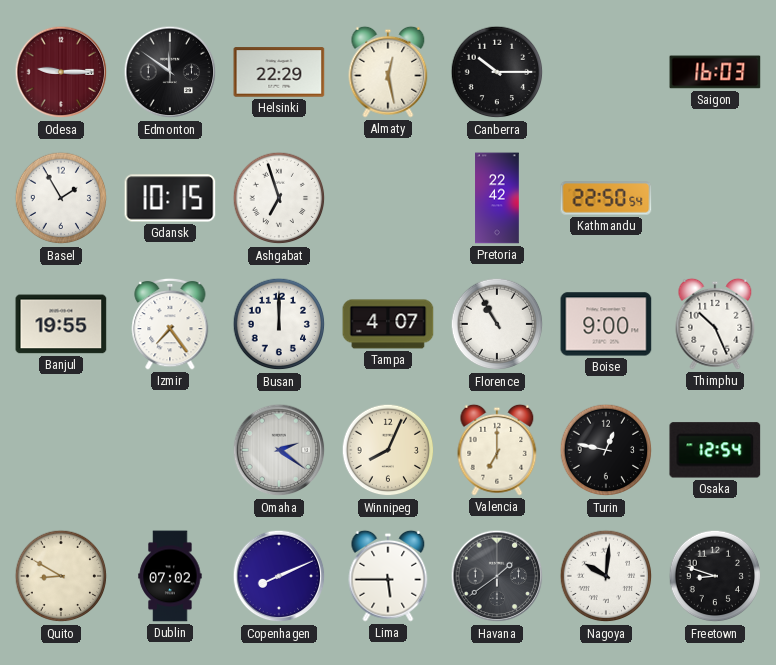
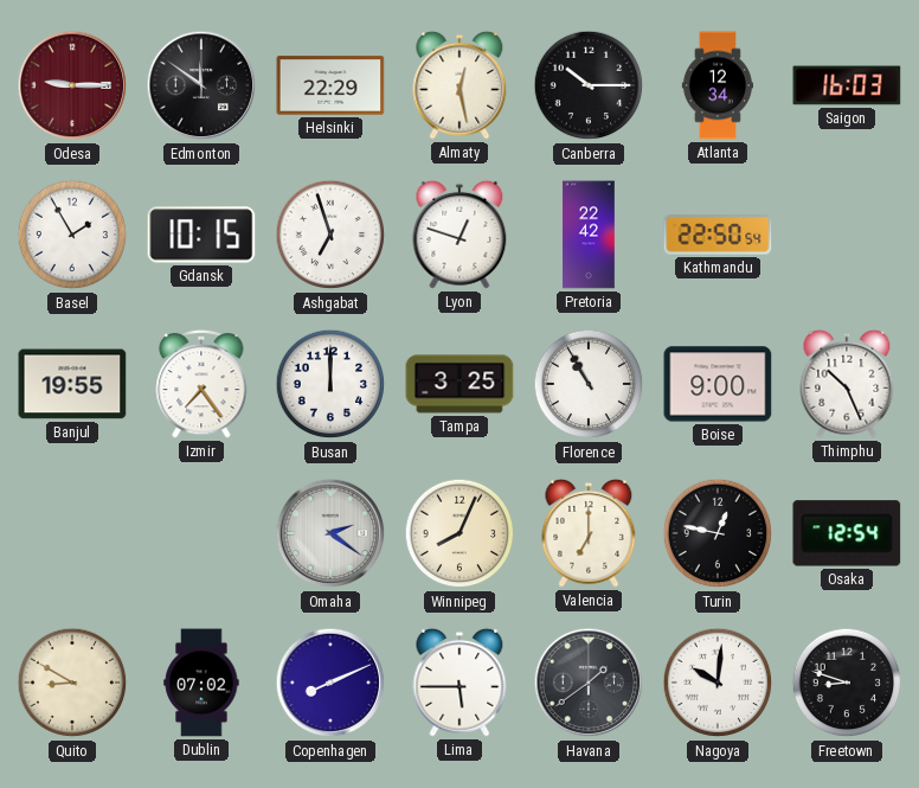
Atlanta: none -> 12:34 (718, 85)
Lyon: none -> 12:48 (459, 235)
Tampa: 4:07 -> 3:25 (459, 384)
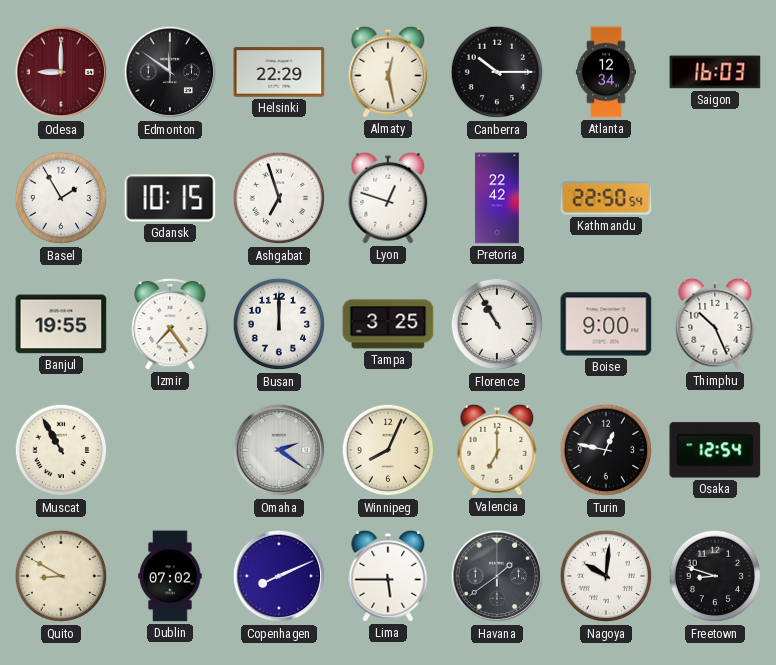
Odesa: 9:15 -> 9:00 (61, 72)
Muscat: none -> 10:55 (61, 450)
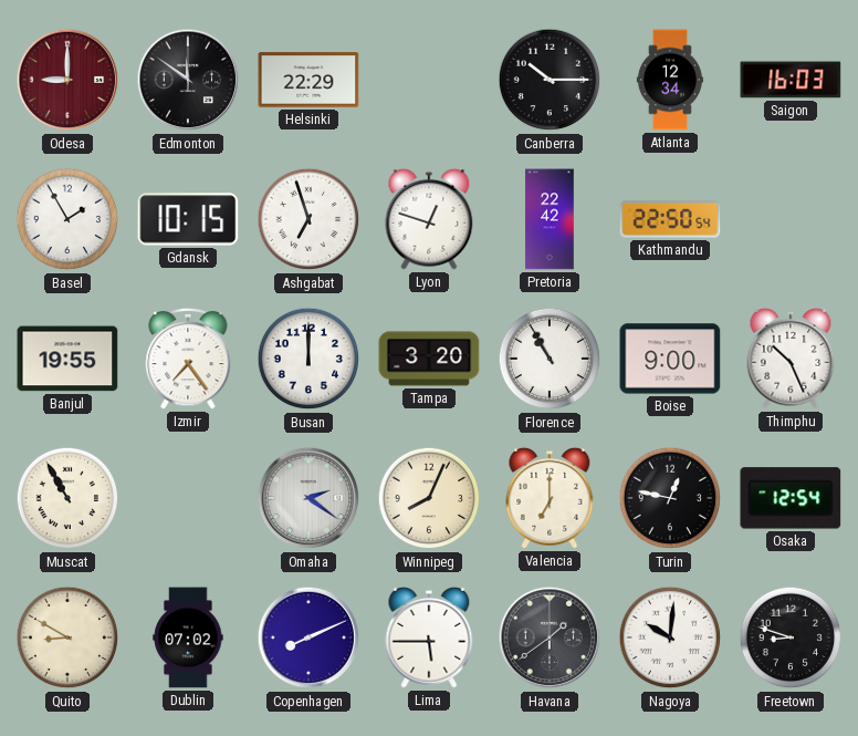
Almaty: 12:28 -> none (388, 72)
Tampa: 3:25 -> 3:20 (429, 359)
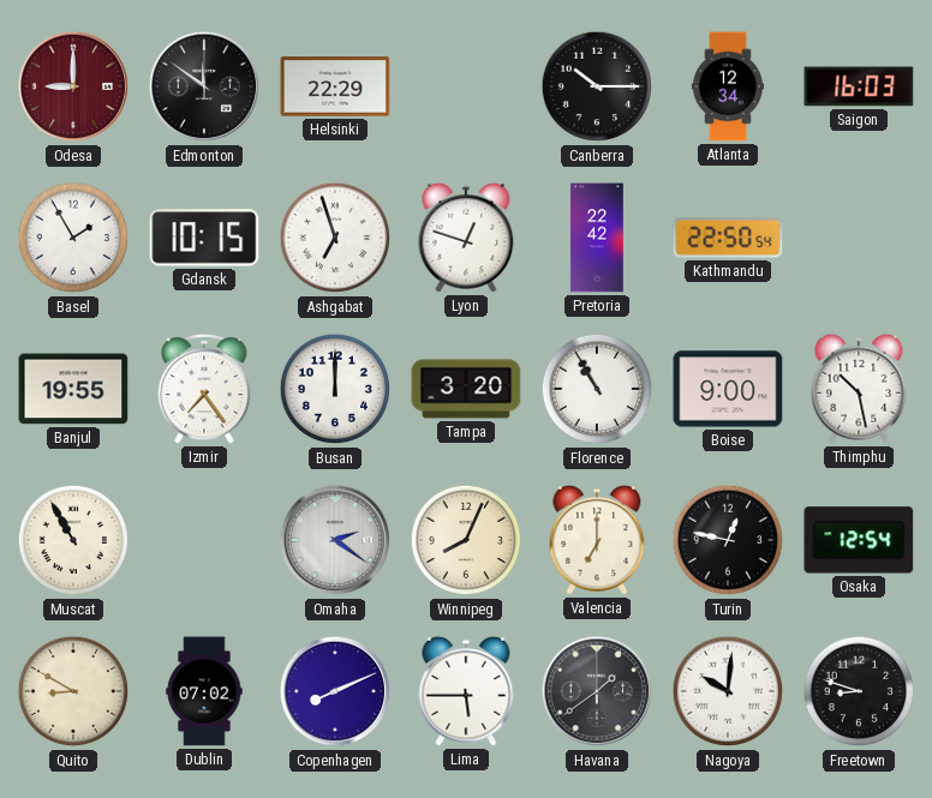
Thimphu: 10:26 -> 10:28 (859, 389)
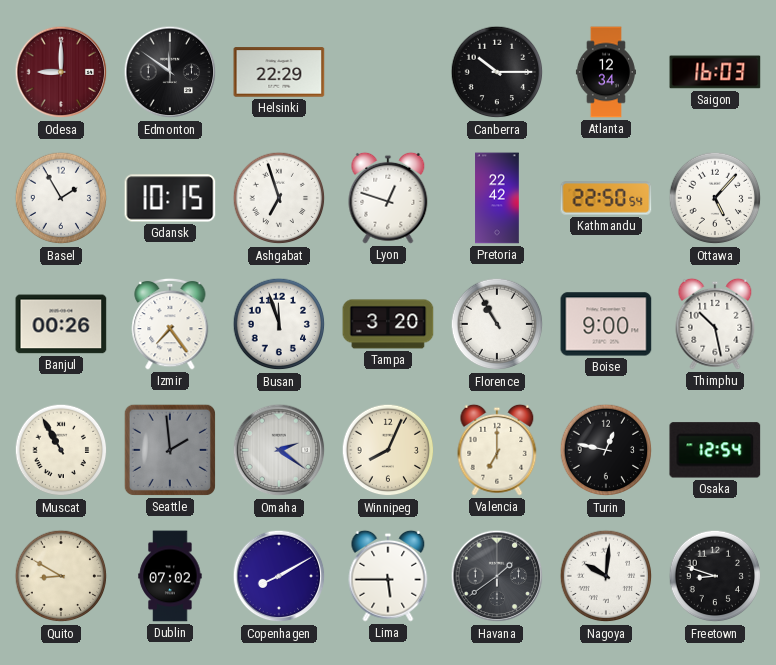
Ottawa: none -> 5:07 (715, 198)
Banjul: 19:55 -> 00:26 (61, 324)
Busan: 12:00 -> 11:57 (279, 324)
Seattle: none -> 1:59 (170, 450)
Copenhagen: 8:11 -> 8:10 (279, 576)
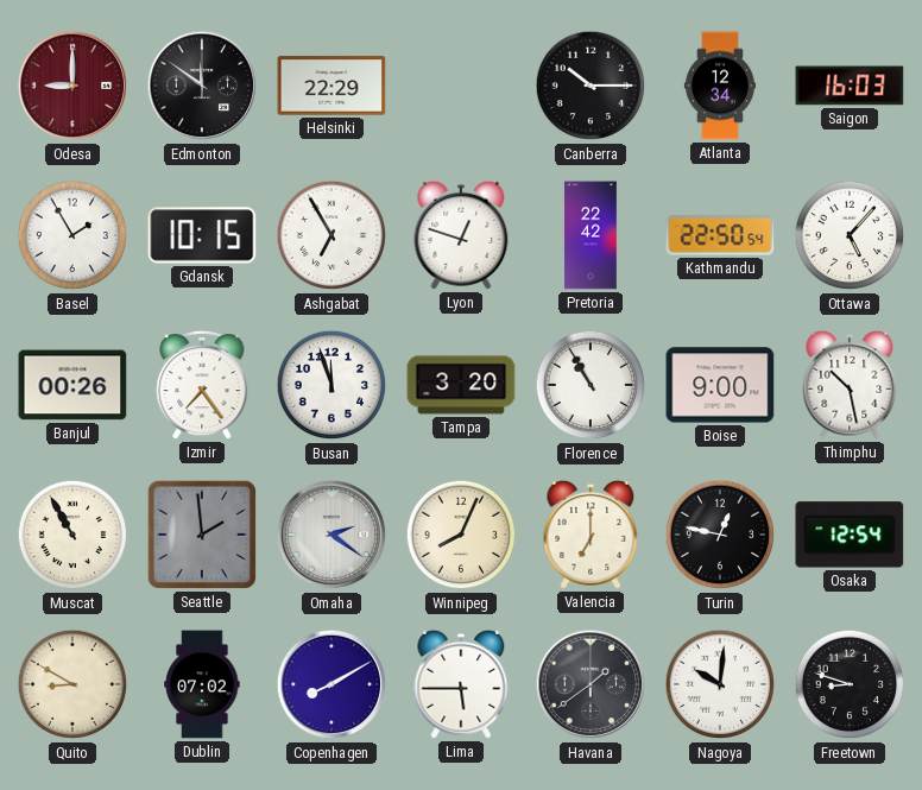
Ashgabat: 6:57 -> 6:55 (331, 235)
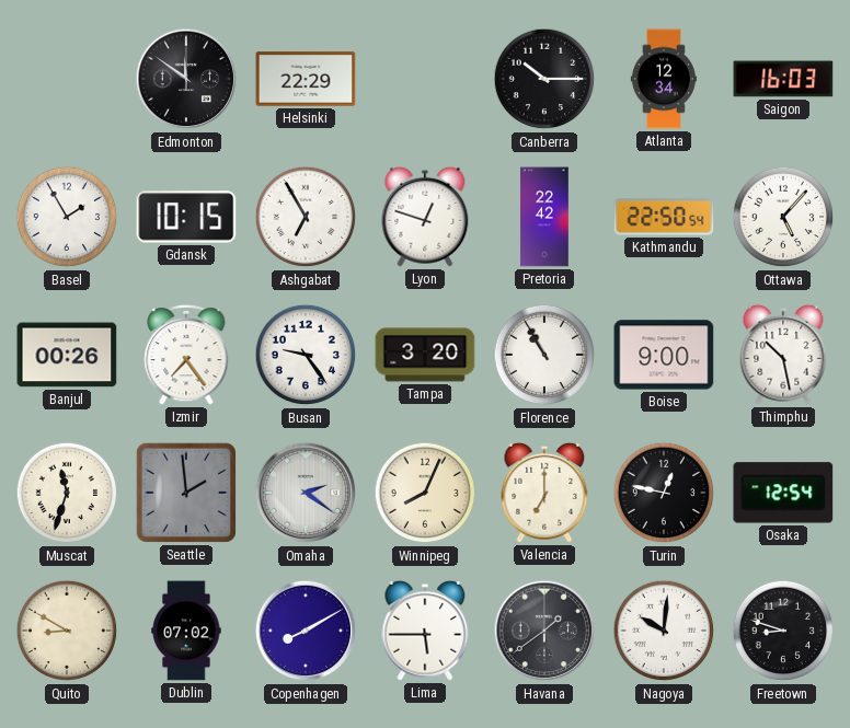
Odesa: 9:00 -> none (72, 86)
Busan: 11:57 -> 9:24 (306, 355)
Muscat: 10:55 -> 11:33 (67, 493)
